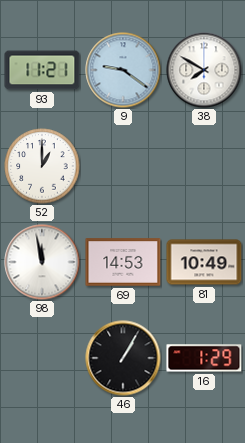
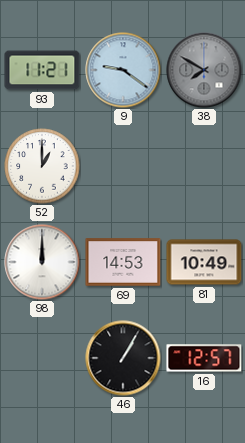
38 dial: white -> grey (204, 70)
98: 11:58 -> 12:00 (42, 262)
16: 1:29 -> 12:57 (204, 358)
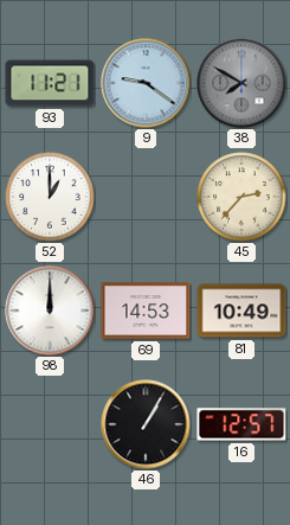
45: none -> 2:37 (241, 197)
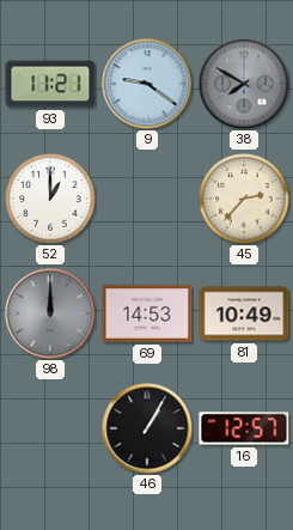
98 dial: white -> grey (50, 313)
